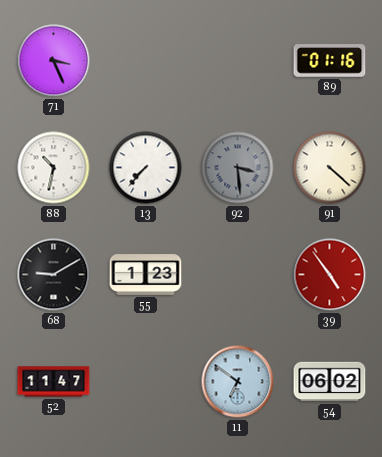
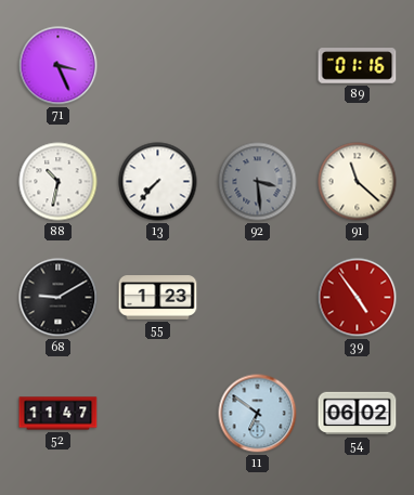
91: 4:22 -> 11:22 (358, 182)
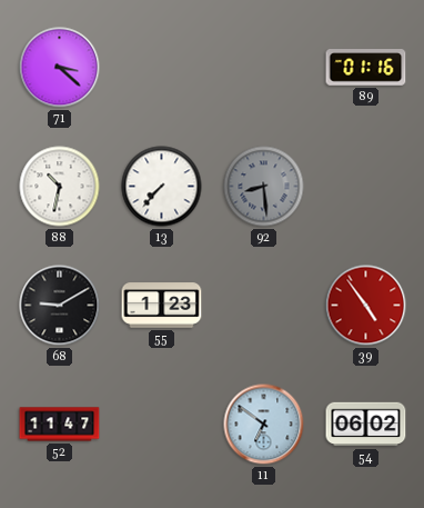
71: 3:26 -> 3:22 (60, 68)
92: 3:29 -> 8:29 (264, 187)
91: 11:22 -> none (358, 182)
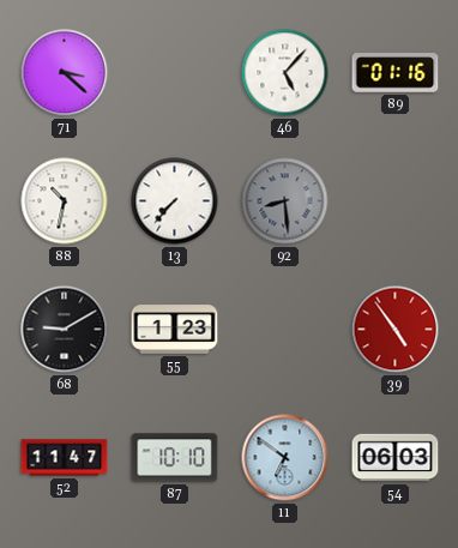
46: none -> 5:07 (285, 73)
87: none -> 10:10 (175, 458)
54: 06:02 -> 06:03 (396, 458)
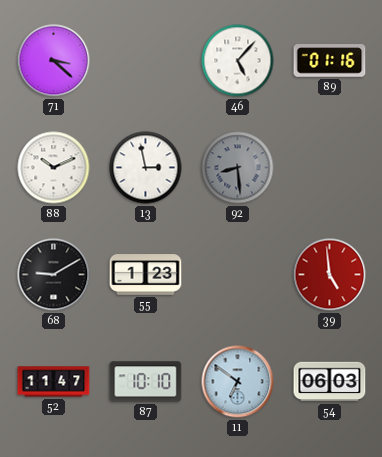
88: 10:32 -> 10:11 (54, 168)
13: 7:37 -> 2:58 (146, 168)
39: 4:54 -> 4:59 (330, 275)
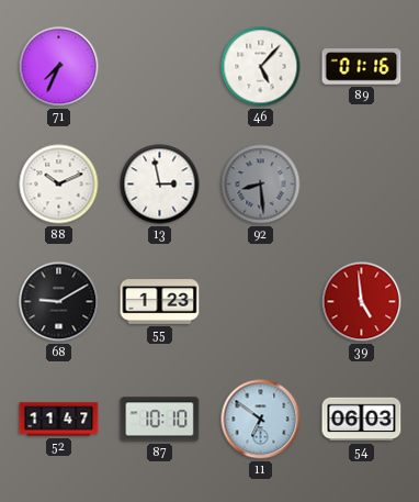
71: 3:22 -> 7:34 (59, 67)
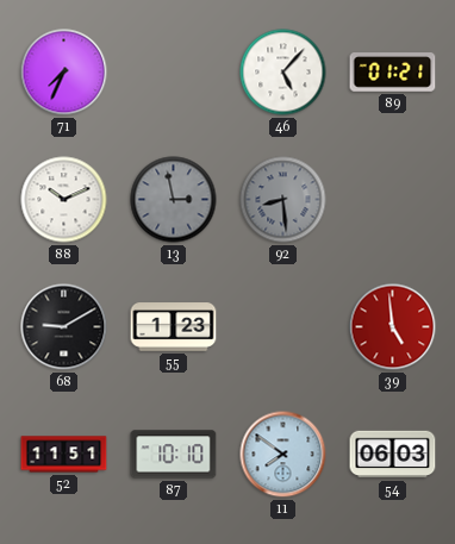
89: 01:16 -> 01:21 (393, 73)
13 dial: white -> grey (174, 200)
52: 11:47 -> 11:51 (64, 455)
11: 6:51 -> 7:51 (283, 455)
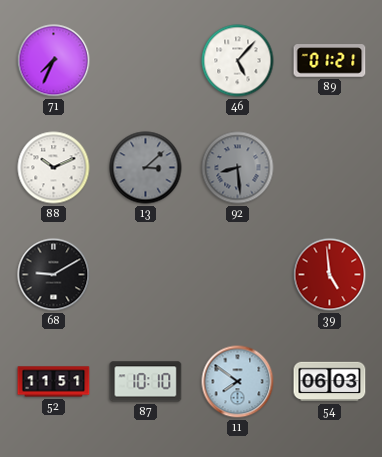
13: 2:58 -> 3:08 (146, 168)
55: 1:23 -> none (174, 327)
